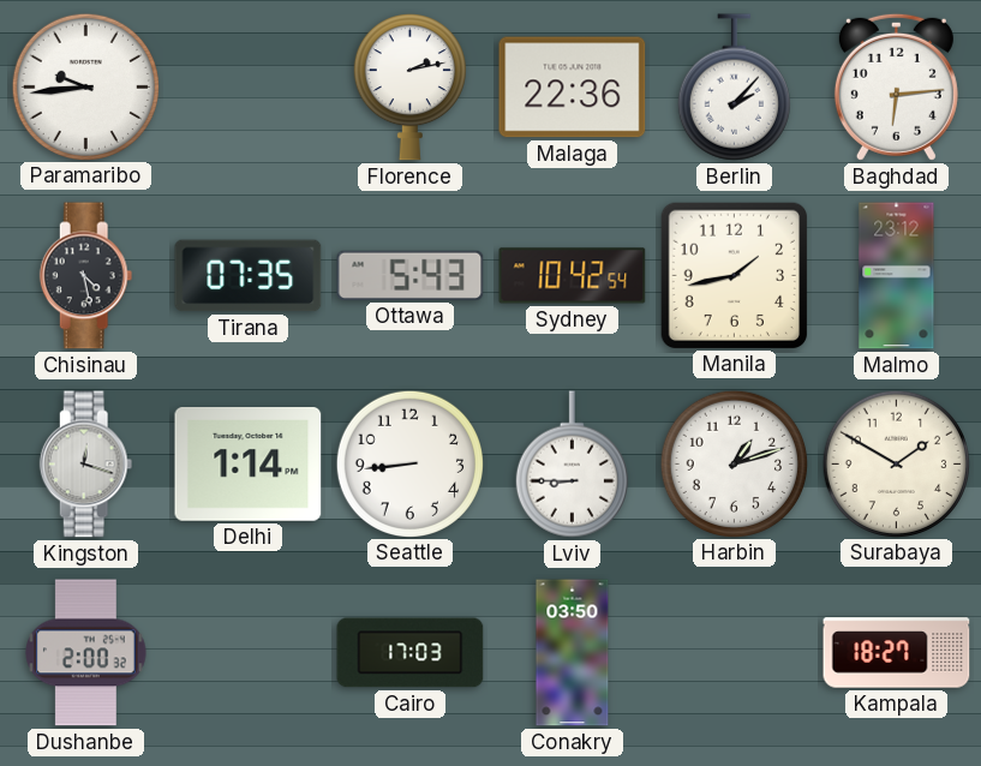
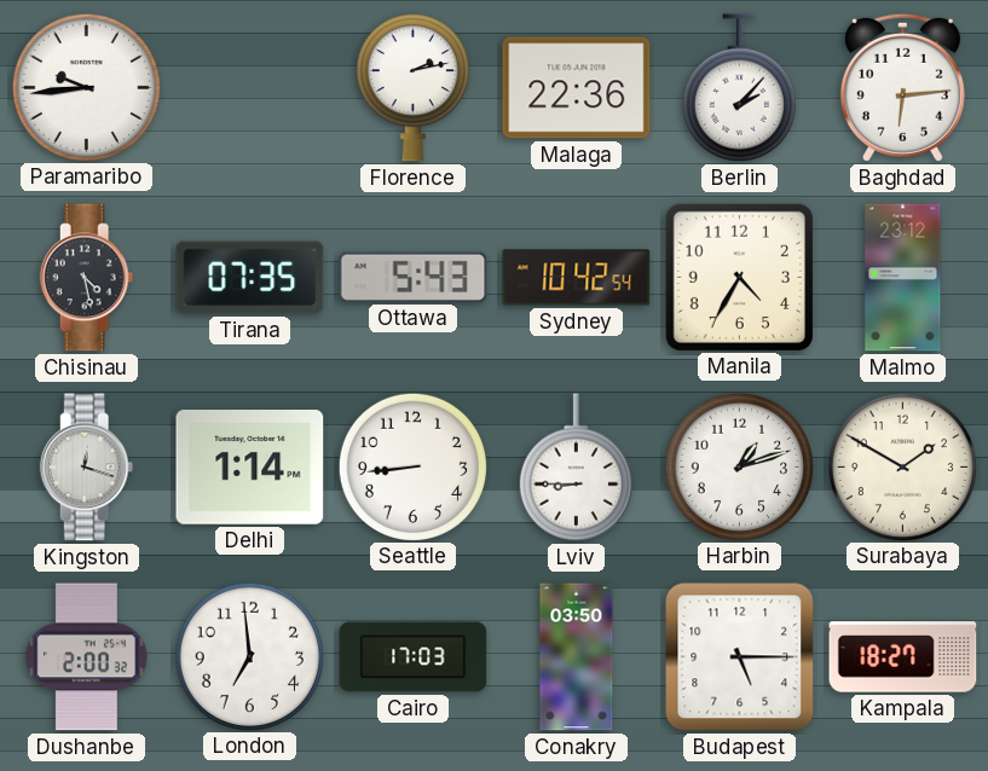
Manila: 1:43 -> 4:35 (739, 277)
London: none -> 6:59 (249, 656)
Budapest: none -> 5:15 (740, 657)
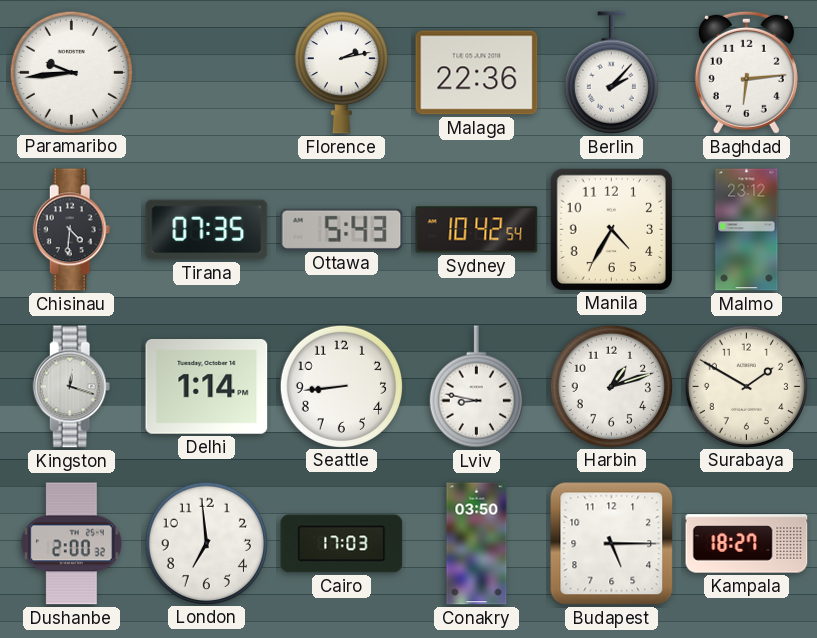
Chisinau: 4:28 -> 4:31 (72, 230)
Lviv: 8:45 -> 8:47 (476, 387)
